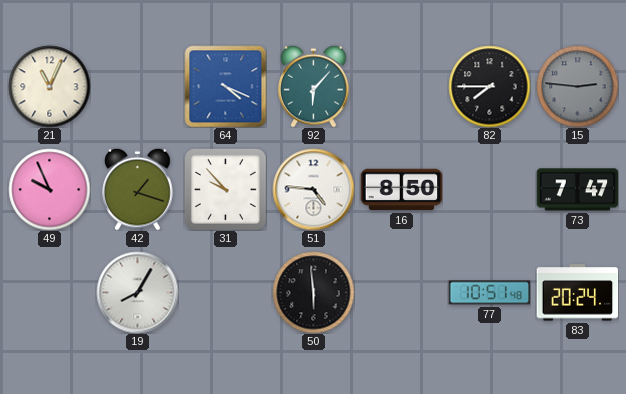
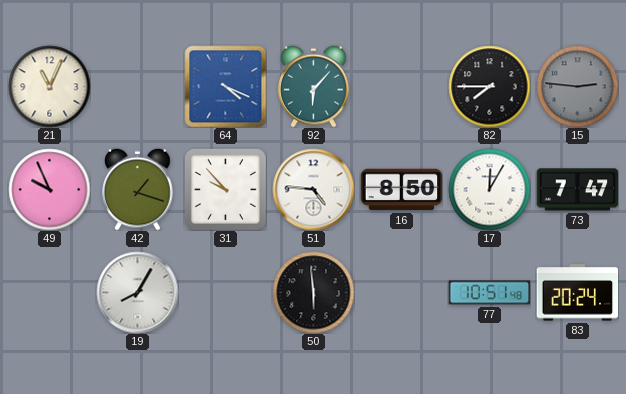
17: none -> 12:05 (489, 189)
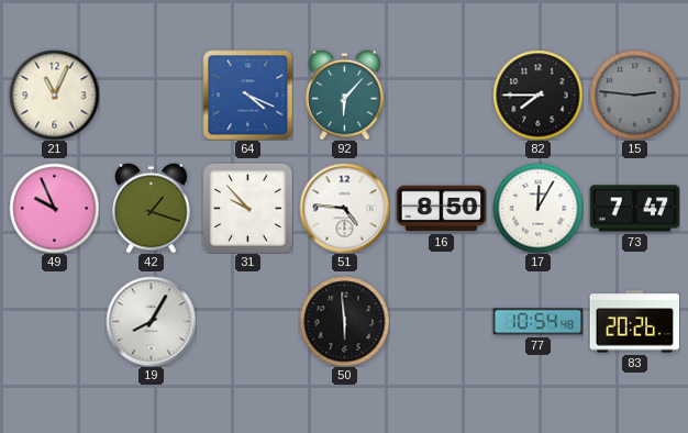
77: 10:51 -> 10:54 (537, 322)
83: 20:24 -> 20:26 (634, 322)
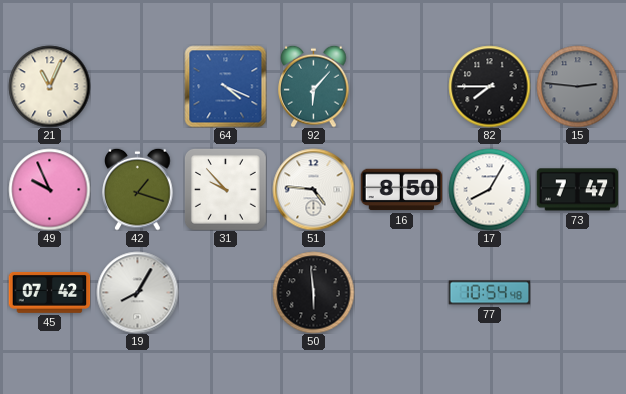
17: 12:05 -> 8:05 (489, 189)
45: none -> 07:42 (49, 292)
83: 20:26 -> none (634, 322)
